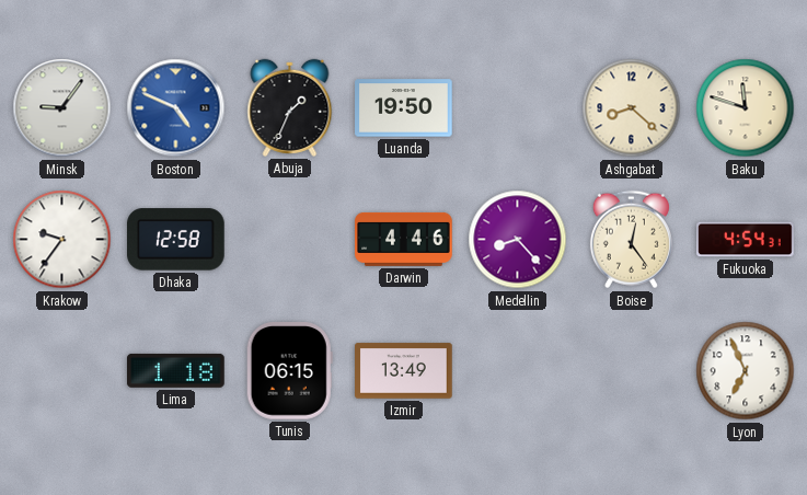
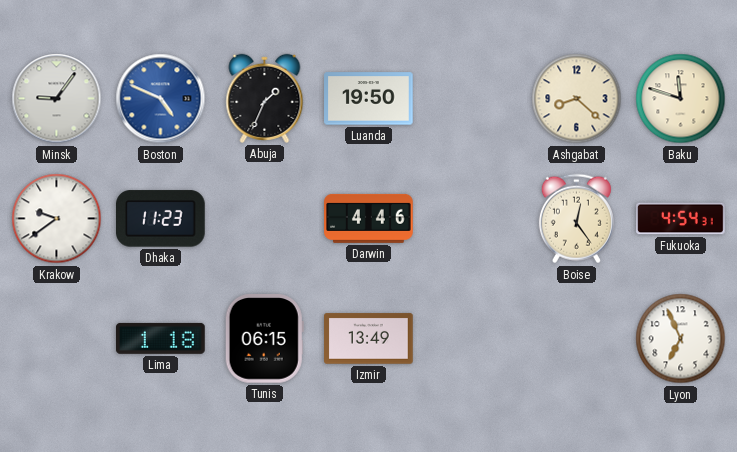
Krakow: 9:36 -> 9:39 (57, 219)
Dhaka: 12:58 -> 11:23 (161, 219)
Medellin: 8:23 -> none (518, 240)
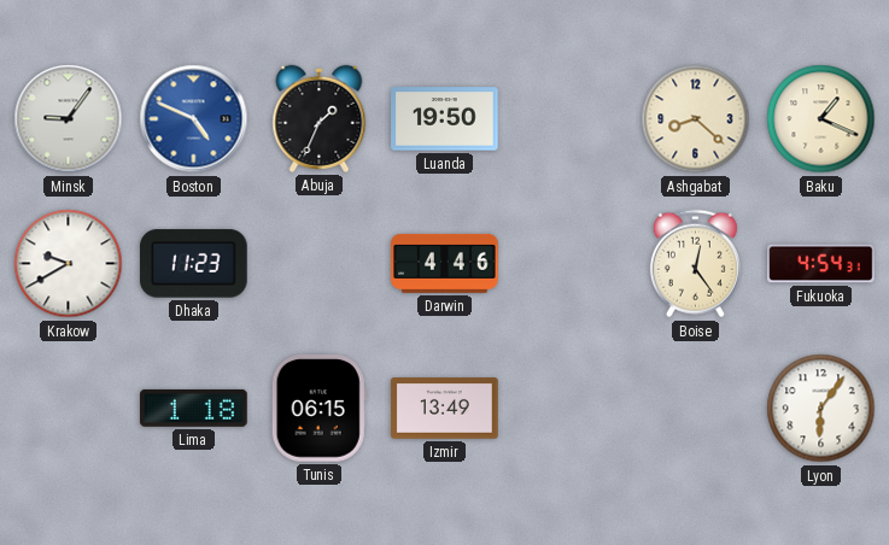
Baku: 11:48 -> 1:19 (821, 119)
Krakow: 9:39 -> 9:40 (69, 264)
Lyon: 6:56 -> 6:06 (821, 409)
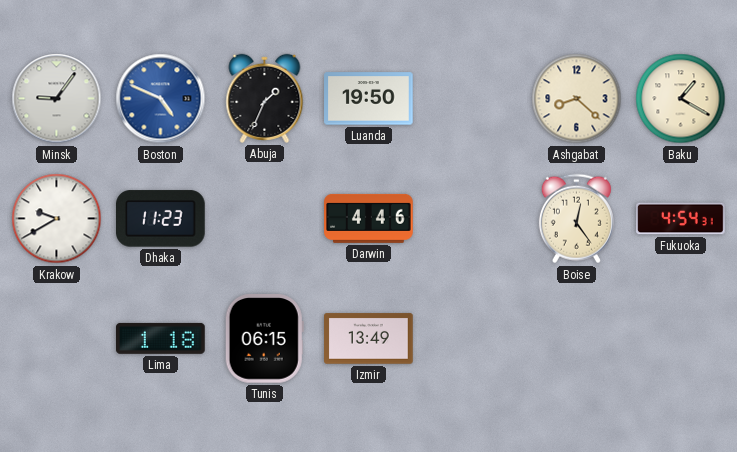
Baku: 1:19 -> 1:20 (681, 99)
Lyon: 6:06 -> none (821, 409)
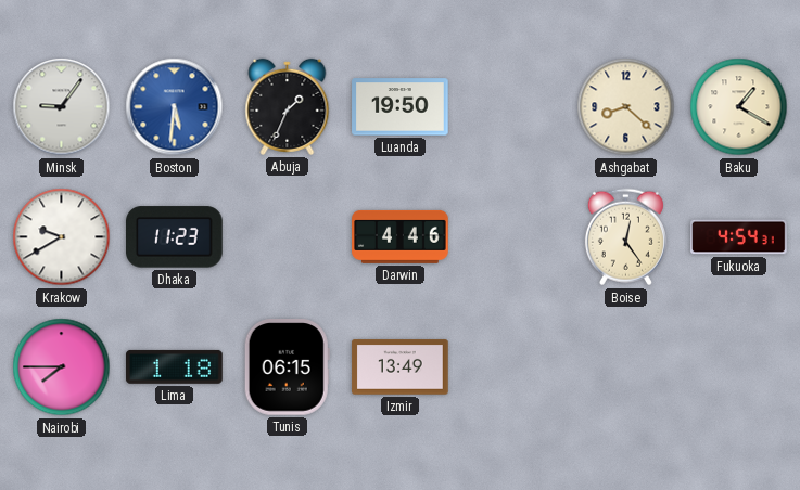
Boston: 4:49 -> 5:31 (175, 107)
Nairobi: none -> 7:45 (62, 367)
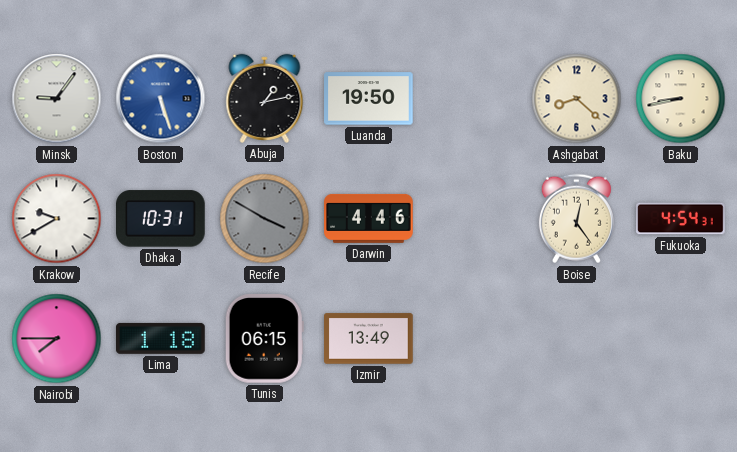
Boston: 5:31 -> 5:27 (161, 99)
Abuja: 1:34 -> 1:13 (265, 98)
Baku: 1:20 -> 8:43 (681, 99)
Dhaka: 11:23 -> 10:31 (161, 219)
Recife: none -> 3:50 (265, 219)
